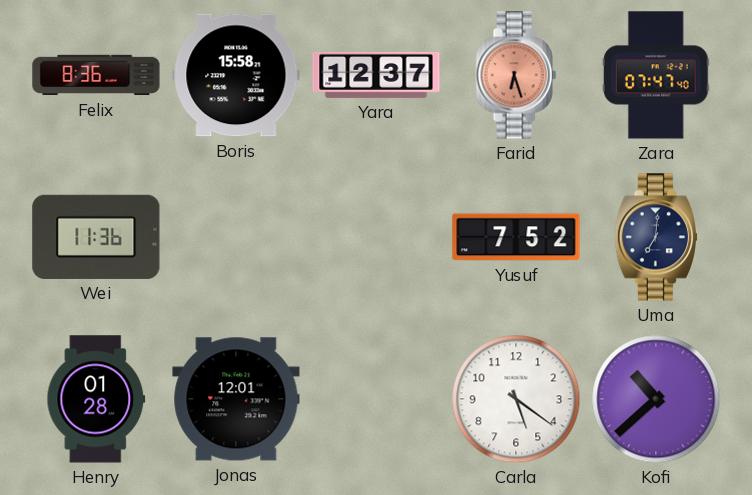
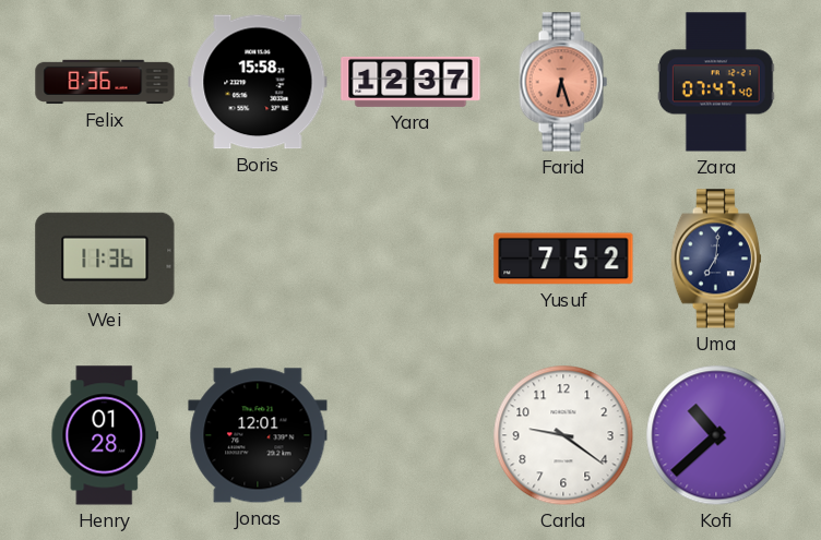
Carla: 5:21 -> 9:21 (563, 435)
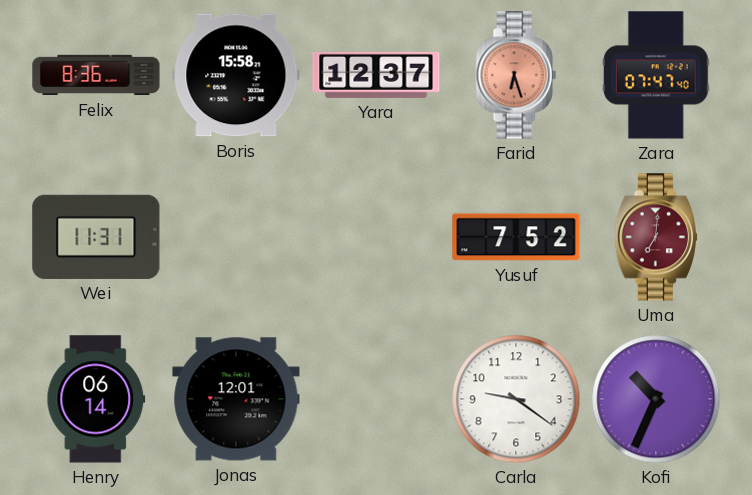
Wei: 11:36 -> 11:31 (96, 237)
Uma dial: navy -> burgundy (656, 237)
Henry: 01:28 -> 06:14 (96, 399)
Kofi: 10:38 -> 10:34 (656, 399)
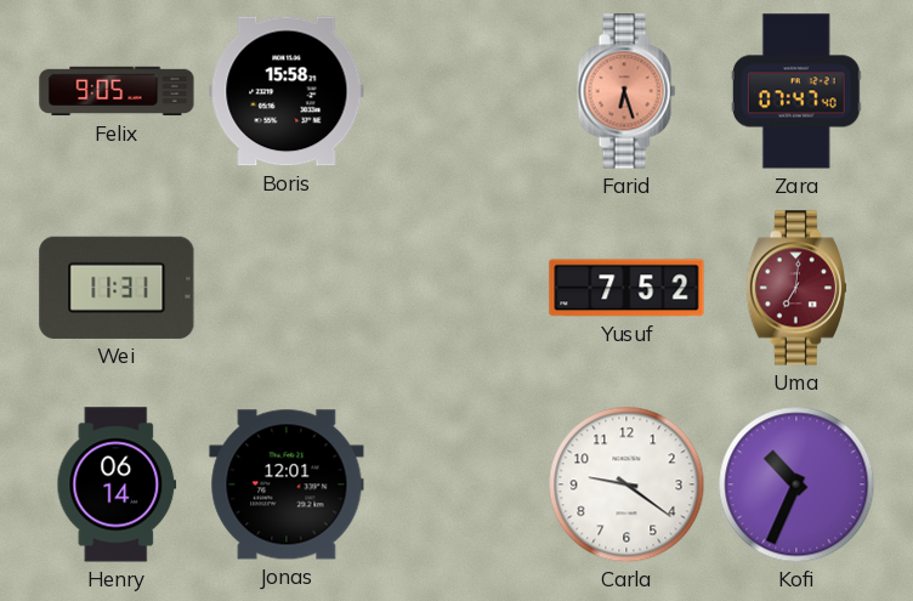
Felix: 8:36 -> 9:05 (117, 91)
Yara: 12:37 -> none (376, 75)
